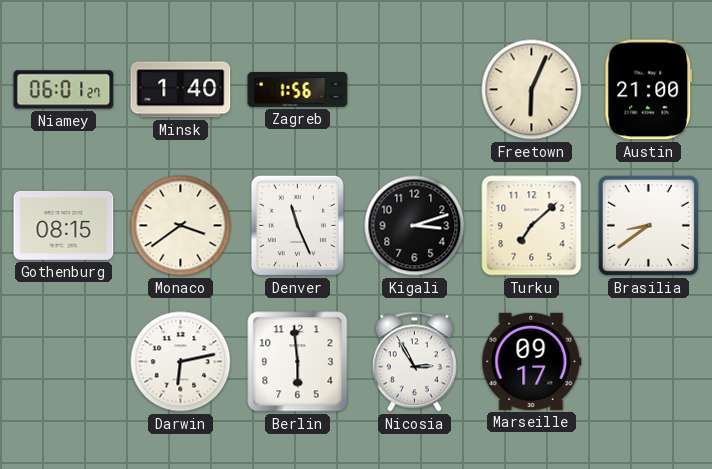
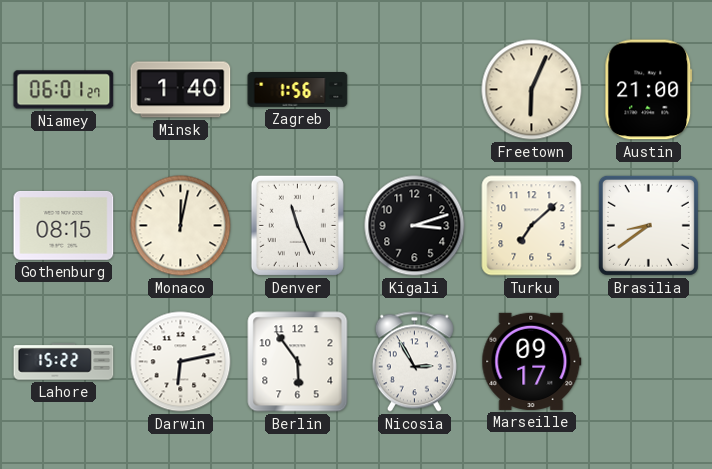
Monaco: 3:39 -> 12:02 (181, 226)
Lahore: none -> 15:22 (64, 362)
Berlin: 5:59 -> 5:54 (298, 362)
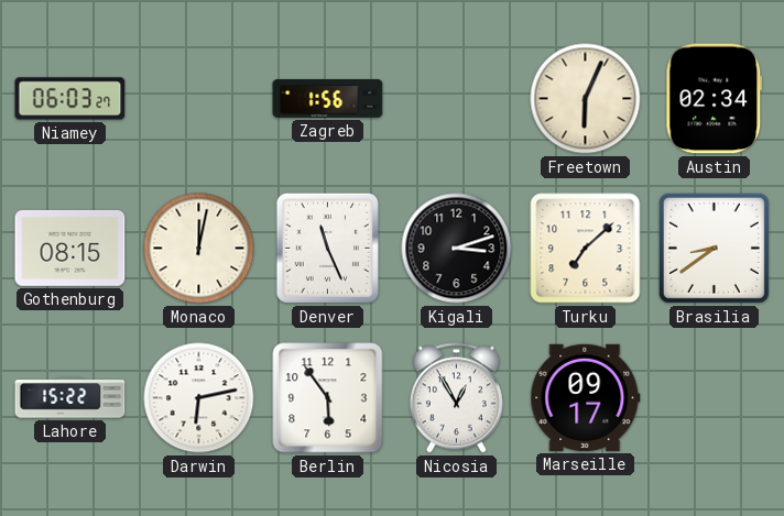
Niamey: 06:01 -> 06:03 (70, 99)
Minsk: 1:40 -> none (181, 90)
Austin: 21:00 -> 02:34 (715, 99)
Nicosia: 2:55 -> 12:55 (456, 398)
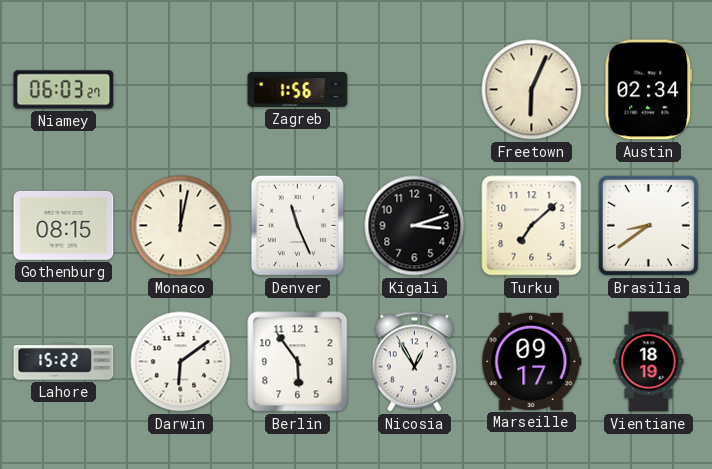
Darwin: 6:13 -> 6:09 (181, 362)
Vientiane: none -> 18:19 (649, 362)
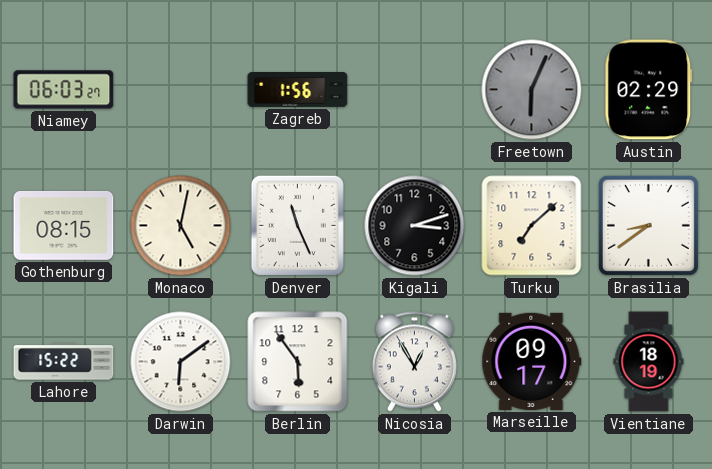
Freetown dial: cream -> grey (532, 90)
Austin: 02:34 -> 02:29 (649, 90)
Monaco: 12:02 -> 5:02 (181, 226)
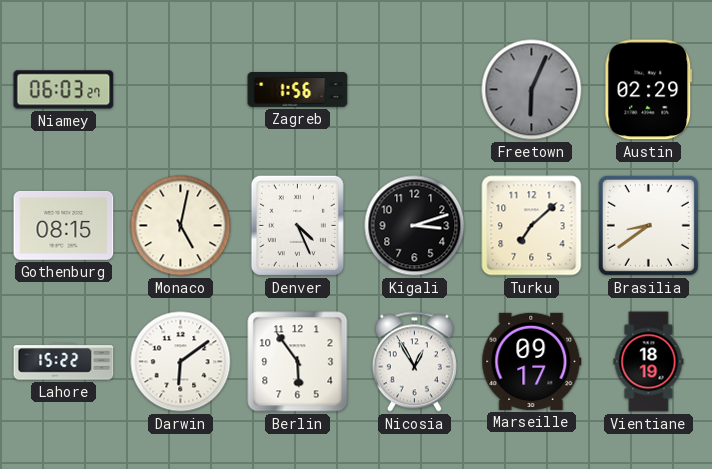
Denver: 11:26 -> 4:26 (297, 225)
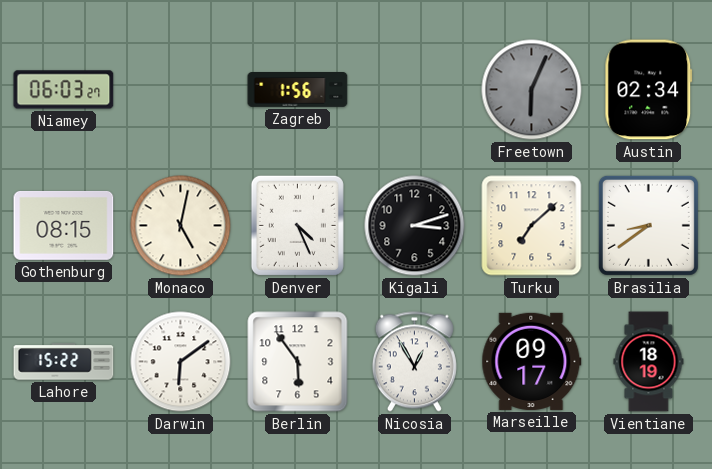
Austin: 02:29 -> 02:34 (649, 90)
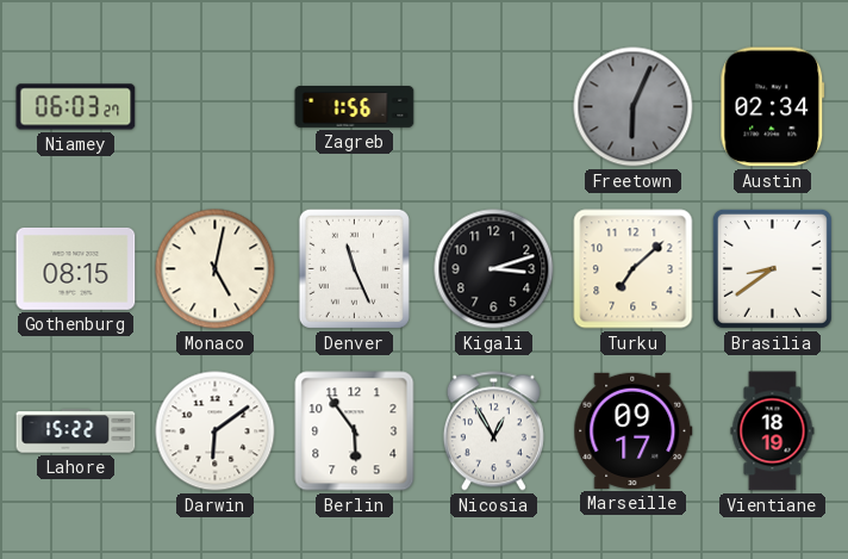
Denver: 4:26 -> 11:26 (354, 268)
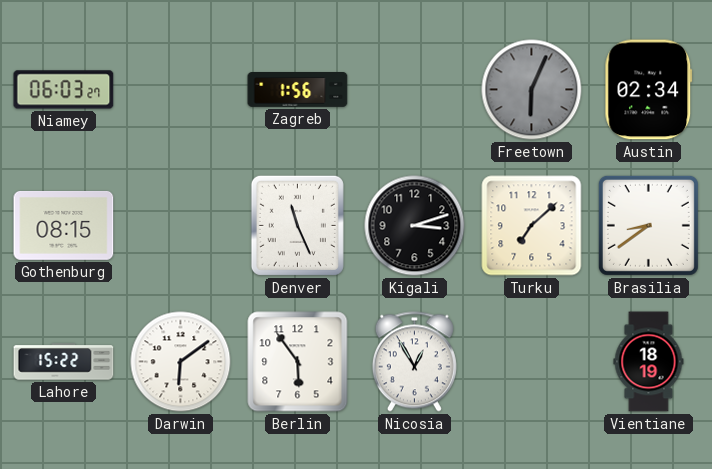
Monaco: 5:02 -> none (216, 269)
Marseille: 09:17 -> none (634, 430)
